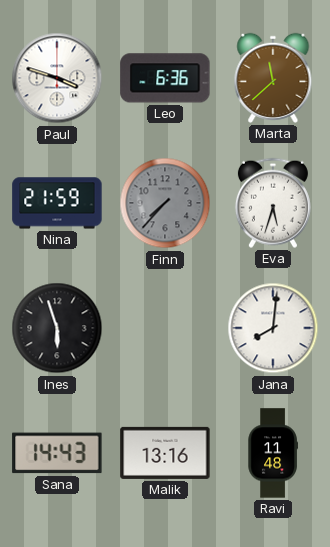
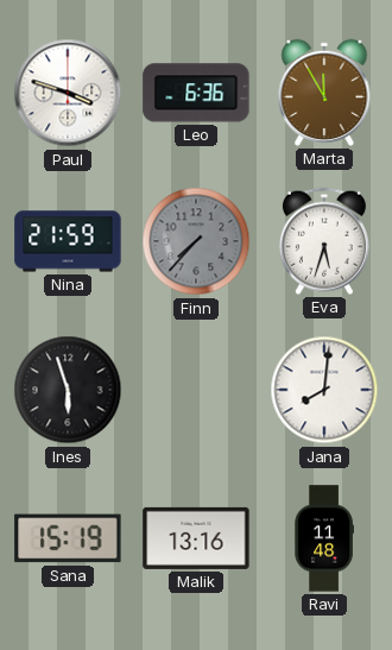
Marta: 11:38 -> 11:55 (324, 93)
Sana: 14:43 -> 15:19 (68, 538)
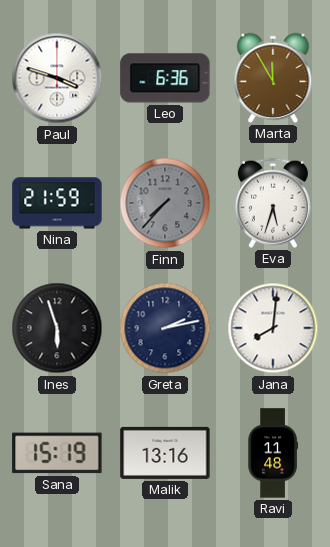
Greta: none -> 2:13 (165, 328)
